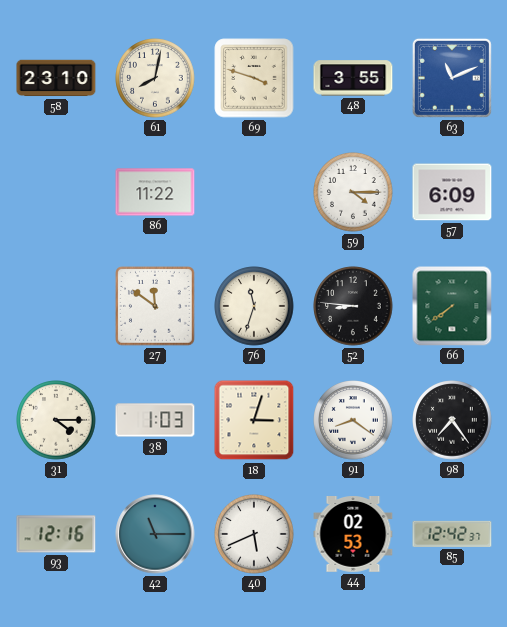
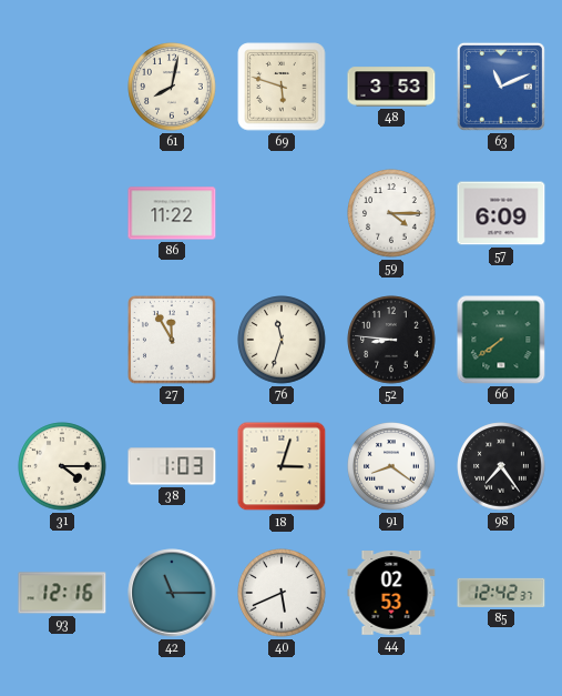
58: 23:10 -> none (56, 78)
69: 3:48 -> 5:48 (282, 87)
48: 3:55 -> 3:53 (391, 87)
27: 11:51 -> 11:55 (172, 340)
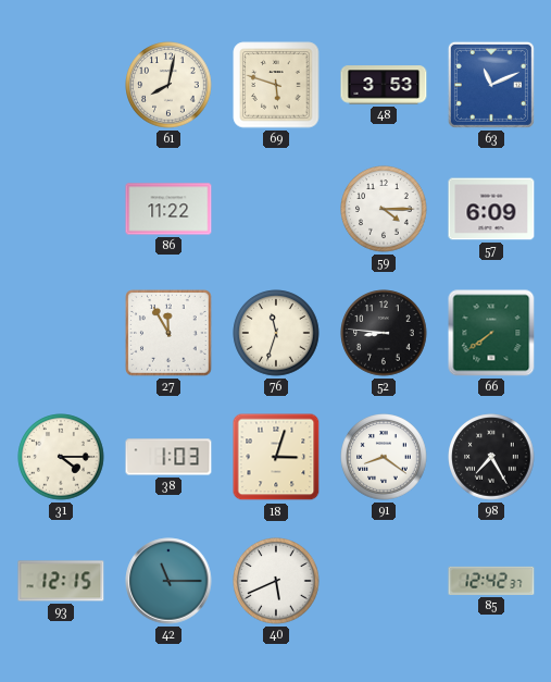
98: 7:24 -> 7:25 (491, 457)
93: 12:16 -> 12:15 (61, 581)
44: 02:53 -> none (391, 594)
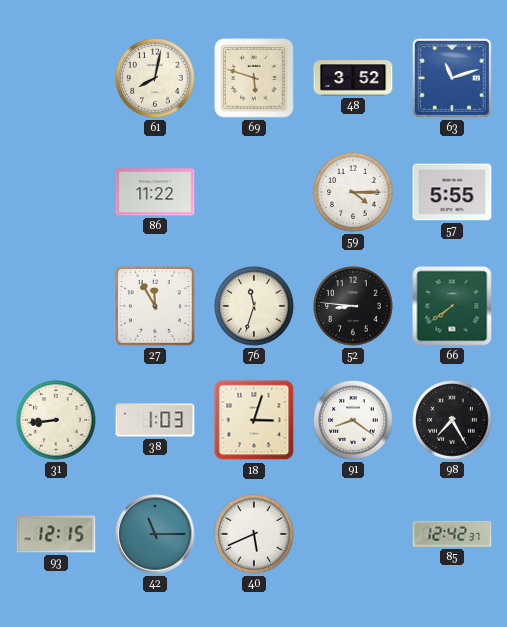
48: 3:53 -> 3:52 (353, 78)
63: 11:11 -> 11:12 (452, 78)
57: 6:09 -> 5:55 (452, 192)
31: 4:15 -> 8:44 (56, 420)
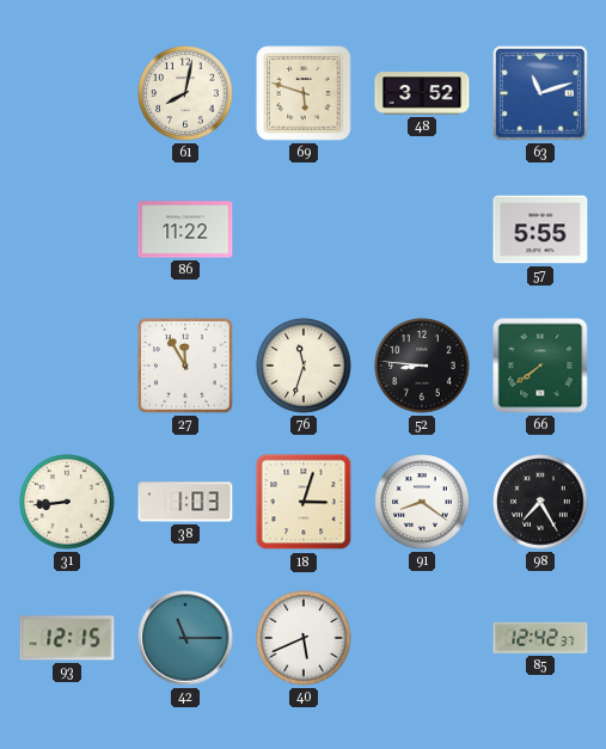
59: 4:15 -> none (353, 192)
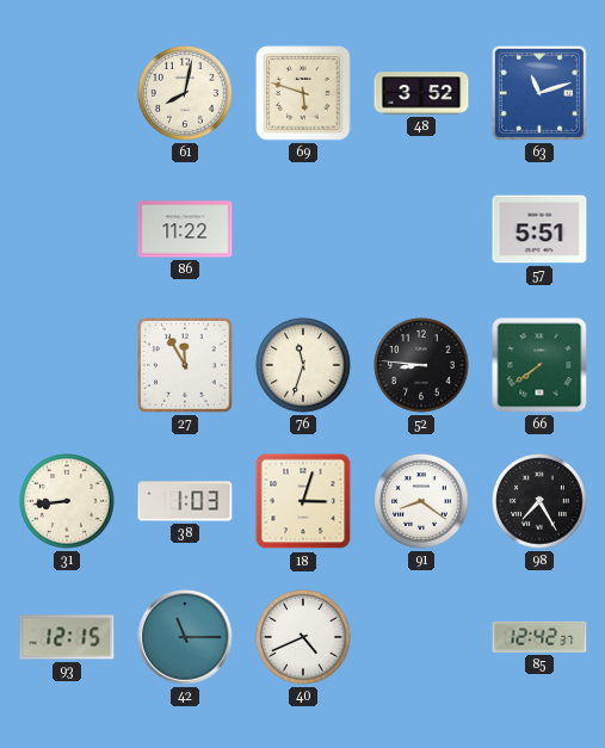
57: 5:55 -> 5:51 (539, 229)
40: 5:41 -> 4:41 (303, 637)
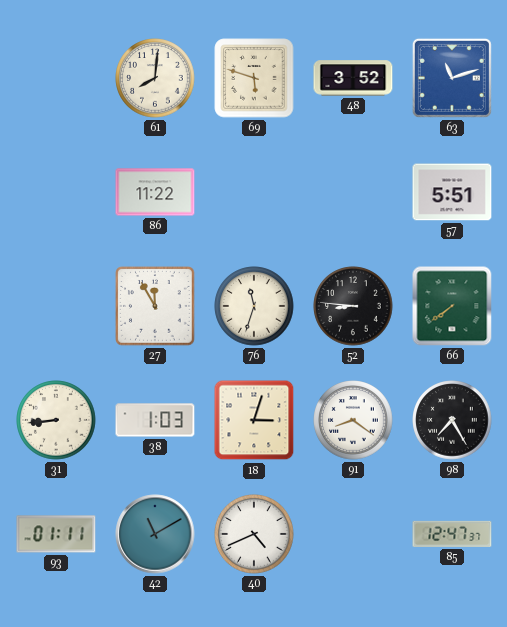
61: 8:02 -> 8:01 (155, 78)
93: 12:15 -> 01:11 (56, 534)
42: 11:15 -> 11:10 (155, 534)
85: 12:42 -> 12:47 (452, 534)
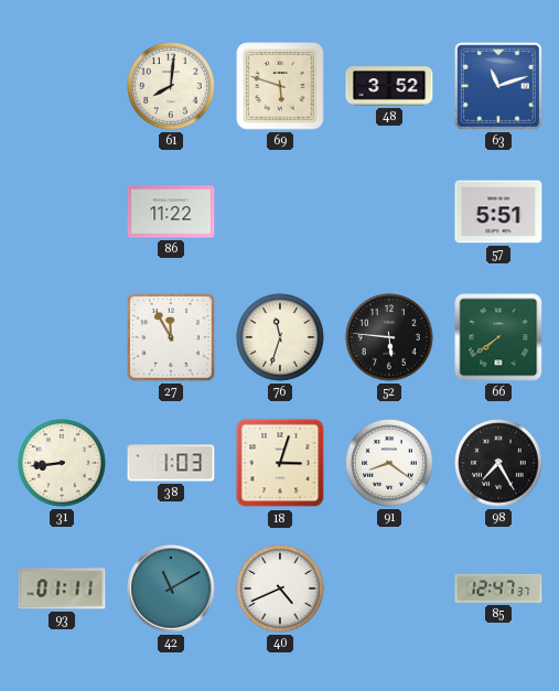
52: 8:46 -> 5:46 (389, 337)
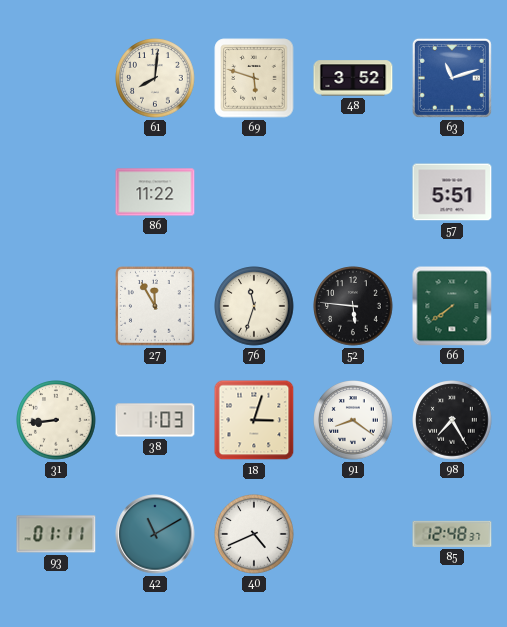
85: 12:47 -> 12:48 (452, 534)
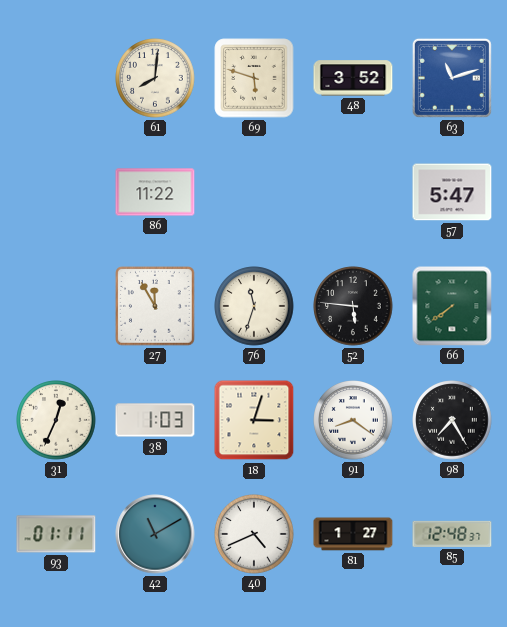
57: 5:51 -> 5:47 (452, 192)
31: 8:44 -> 12:34 (56, 420)
81: none -> 1:27 (353, 534)
